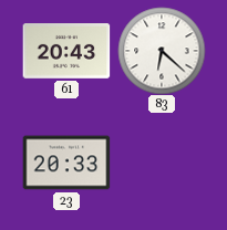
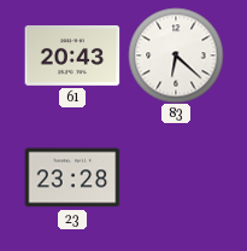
23: 20:33 -> 23:28 (72, 177)
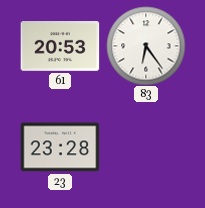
61: 20:43 -> 20:53 (60, 47)
83: 6:22 -> 6:24 (146, 46)
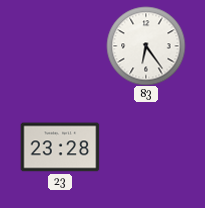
61: 20:53 -> none (60, 47)
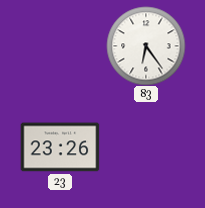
23: 23:28 -> 23:26 (60, 147)
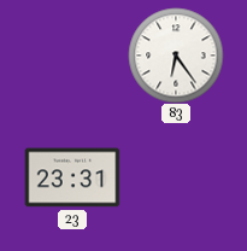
23: 23:26 -> 23:31 (72, 177)
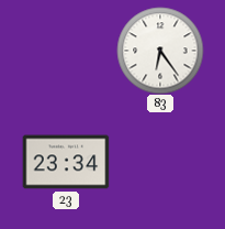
23: 23:31 -> 23:34 (66, 162)
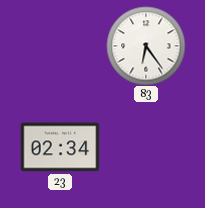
23: 23:34 -> 02:34 (60, 147)
